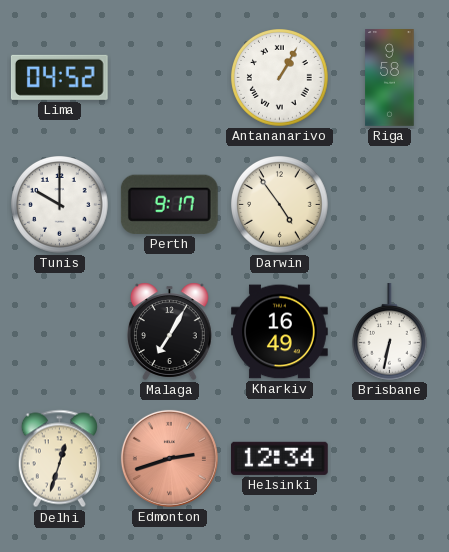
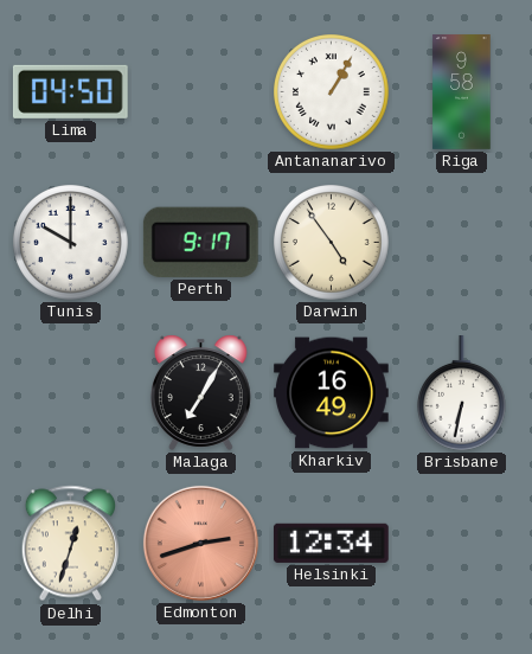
Lima: 04:52 -> 04:50 (70, 91)
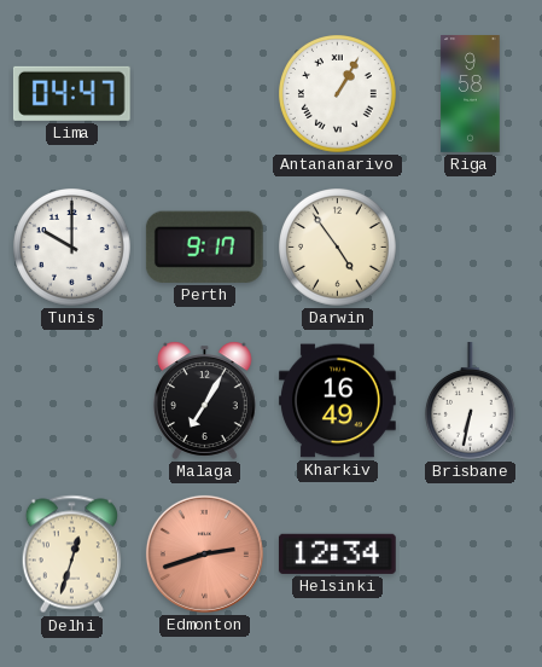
Lima: 04:50 -> 04:47 (71, 93)
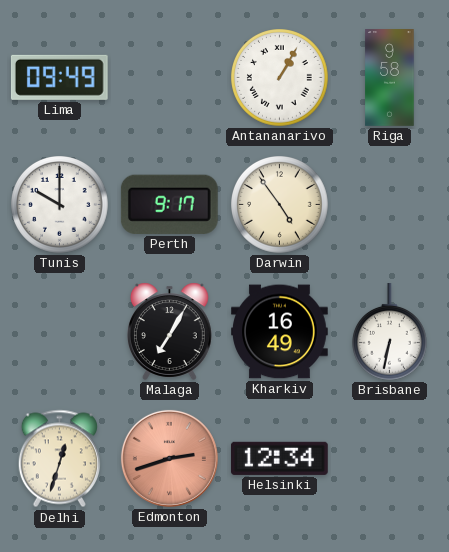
Lima: 04:47 -> 09:49 (59, 77)
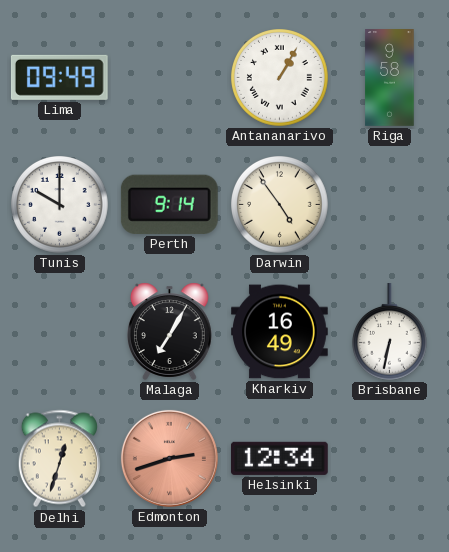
Perth: 9:17 -> 9:14 (169, 204)
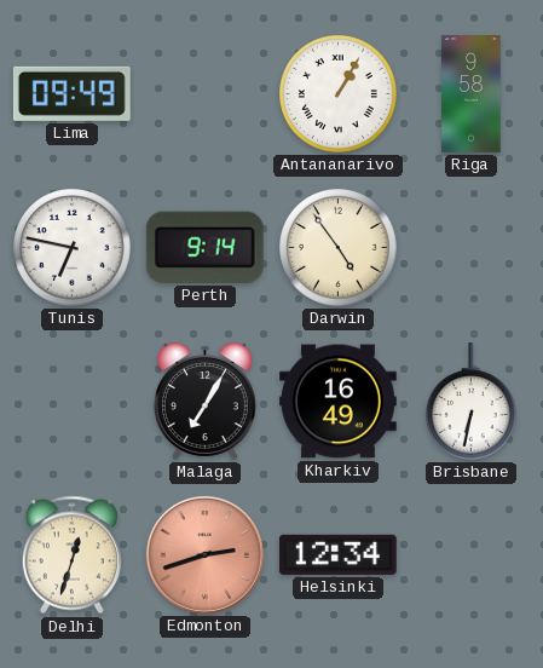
Tunis: 10:00 -> 6:47 (73, 248)
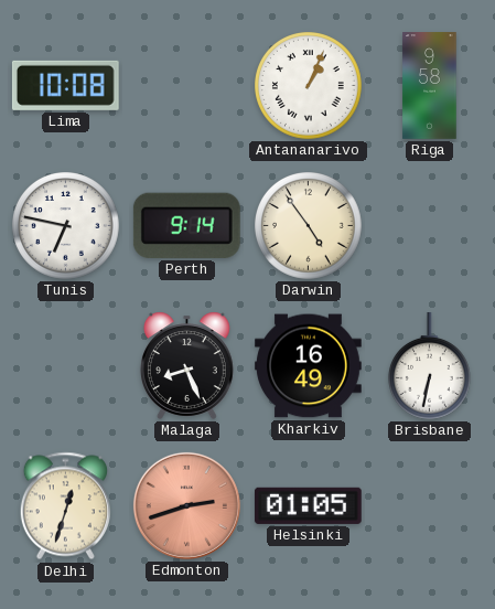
Lima: 09:49 -> 10:08 (65, 85)
Antananarivo: 1:05 -> 1:04 (309, 86)
Malaga: 7:05 -> 8:26 (186, 365)
Helsinki: 12:34 -> 01:05 (308, 505)
